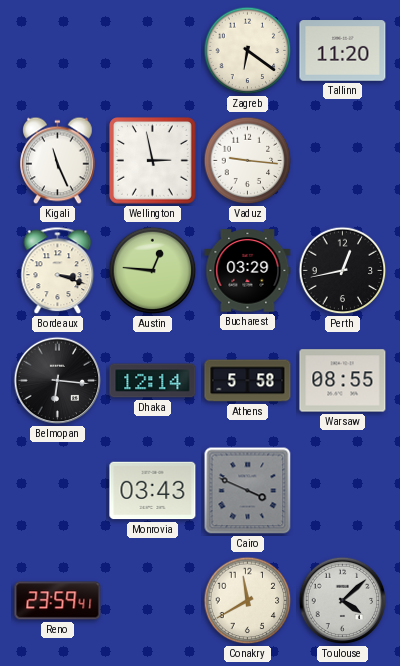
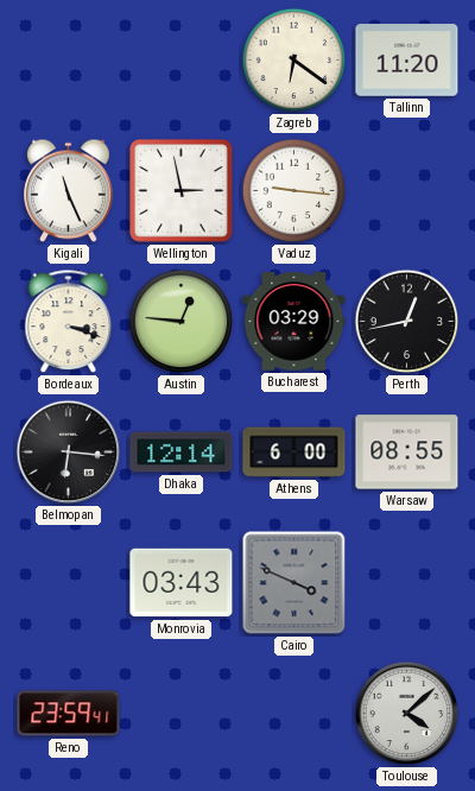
Athens: 5:58 -> 6:00 (294, 453)
Conakry: 11:40 -> none (248, 601)
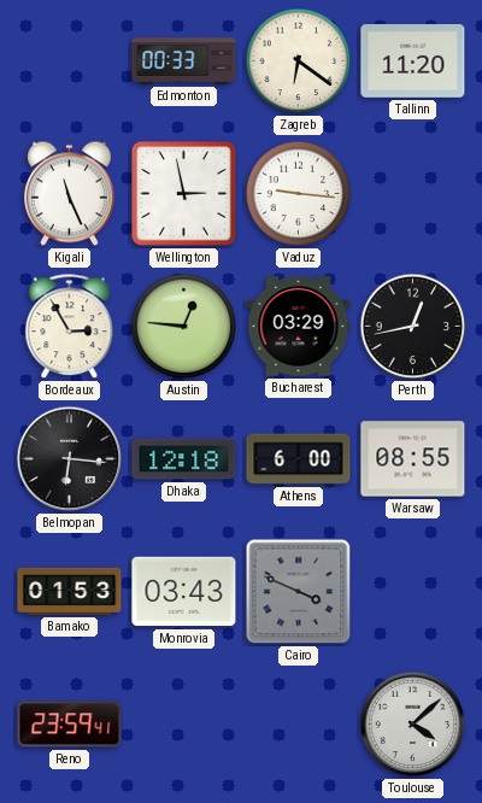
Edmonton: none -> 00:33 (184, 61)
Bordeaux: 3:18 -> 2:55 (70, 327)
Dhaka: 12:14 -> 12:18 (184, 459)
Bamako: none -> 01:53 (70, 591)
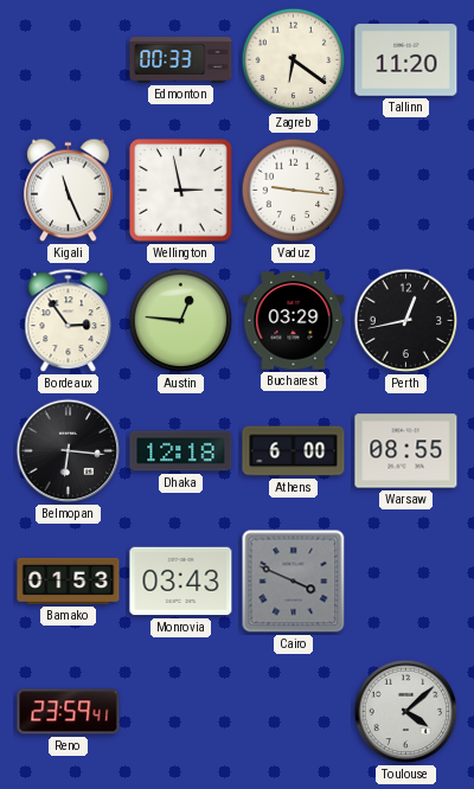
Bordeaux: 2:55 -> 2:54 (69, 321)
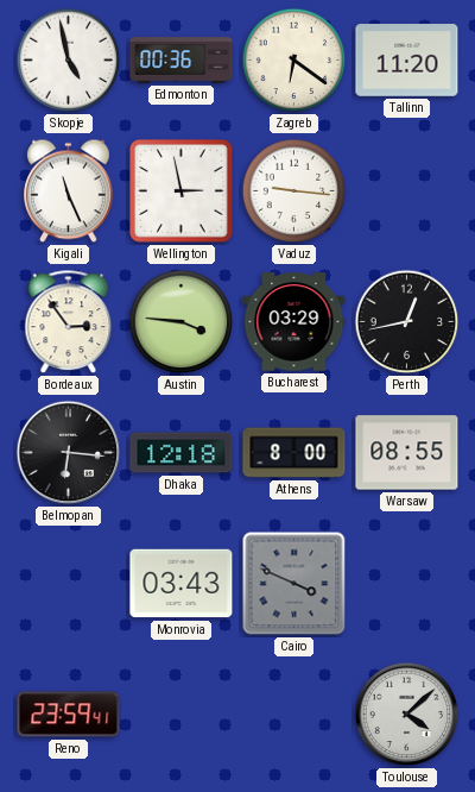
Skopje: none -> 4:58 (69, 61)
Edmonton: 00:33 -> 00:36 (182, 61)
Austin: 12:46 -> 3:46 (182, 322)
Athens: 6:00 -> 8:00 (294, 453)
Bamako: 01:53 -> none (69, 580)
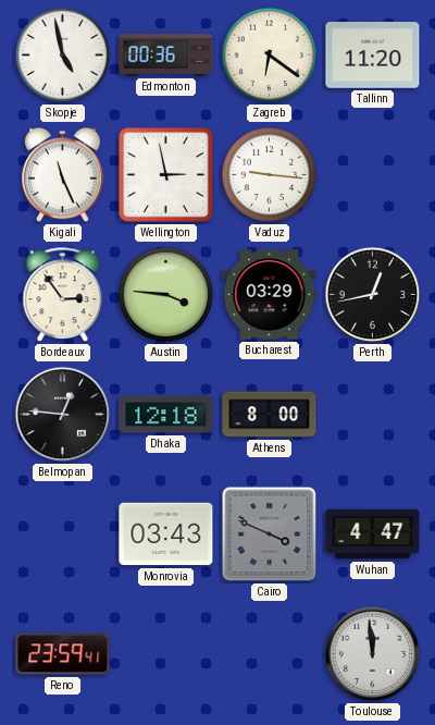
Belmopan: 6:16 -> 12:46 (63, 415)
Warsaw: 08:55 -> none (407, 453)
Wuhan: none -> 4:47 (373, 534)
Toulouse: 4:08 -> 11:59 (373, 654)
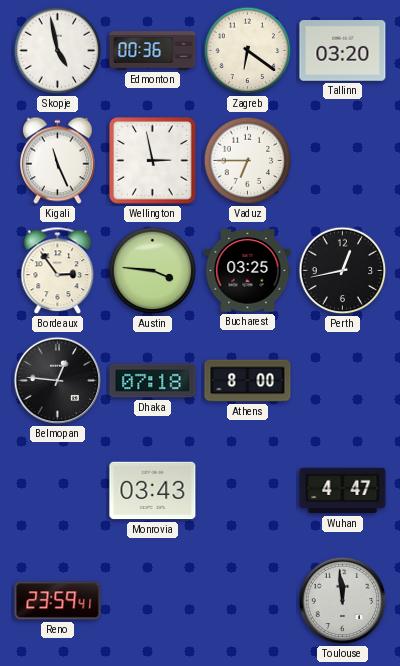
Tallinn: 11:20 -> 03:20 (343, 51)
Vaduz: 9:16 -> 6:45 (248, 161)
Bucharest: 03:29 -> 03:25 (248, 271)
Dhaka: 12:18 -> 07:18 (153, 381)
Cairo: 3:49 -> none (270, 534)
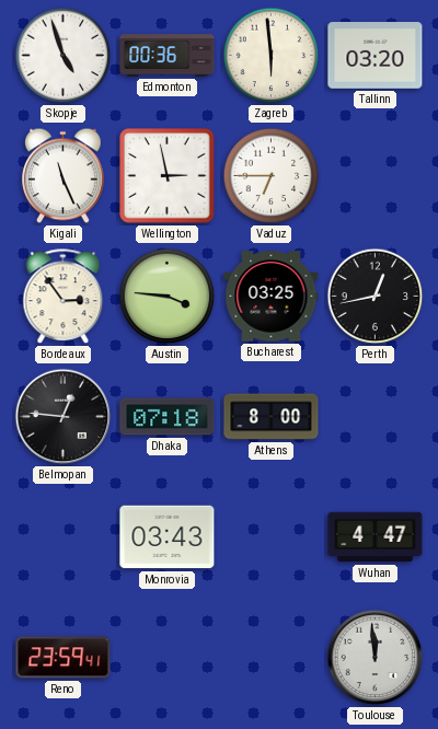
Skopje: 4:58 -> 4:57 (64, 56)
Zagreb: 6:21 -> 5:59 (272, 56)
